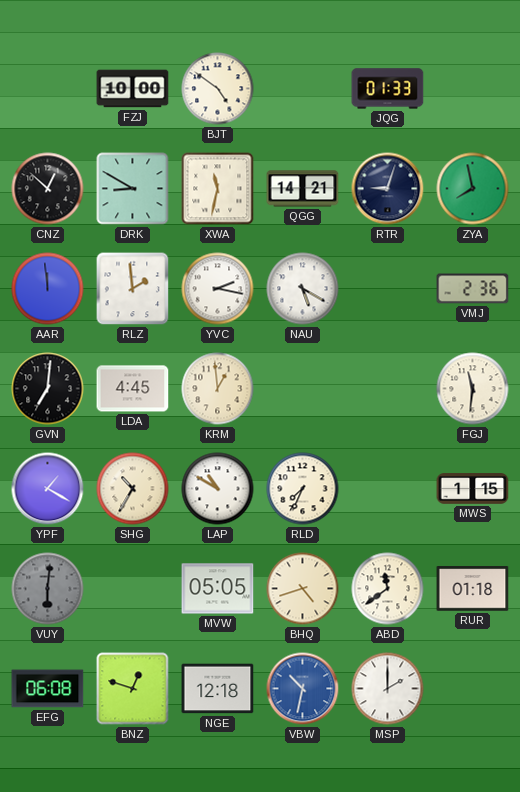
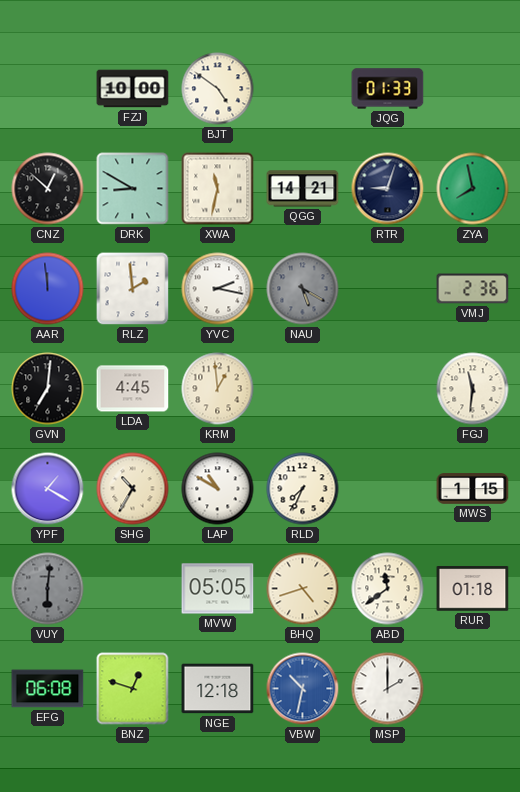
NAU dial: white -> grey (303, 289)
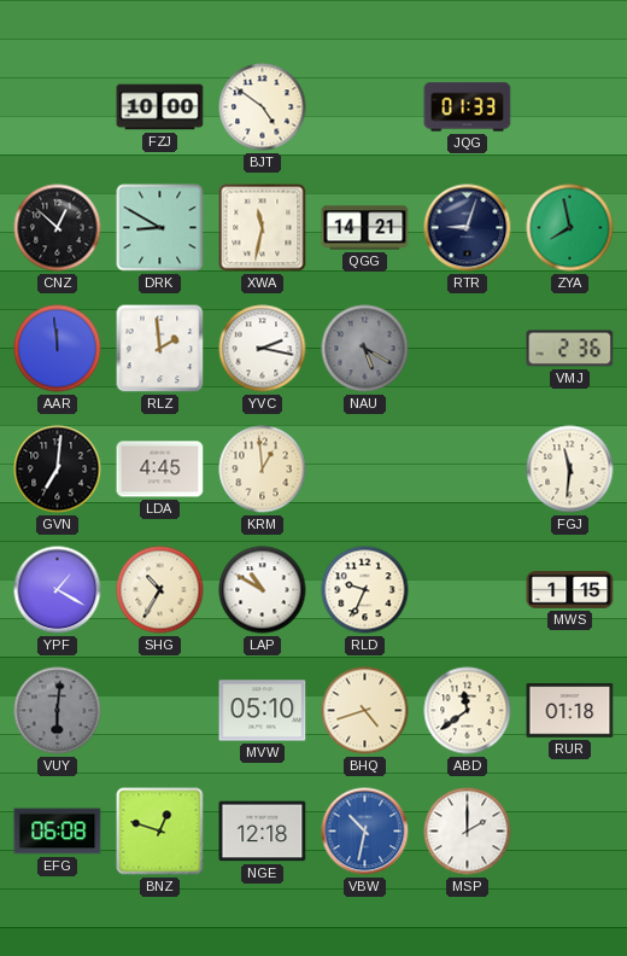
RLD: 7:34 -> 9:34 (365, 590)
MVW: 05:05 -> 05:10 (263, 711)
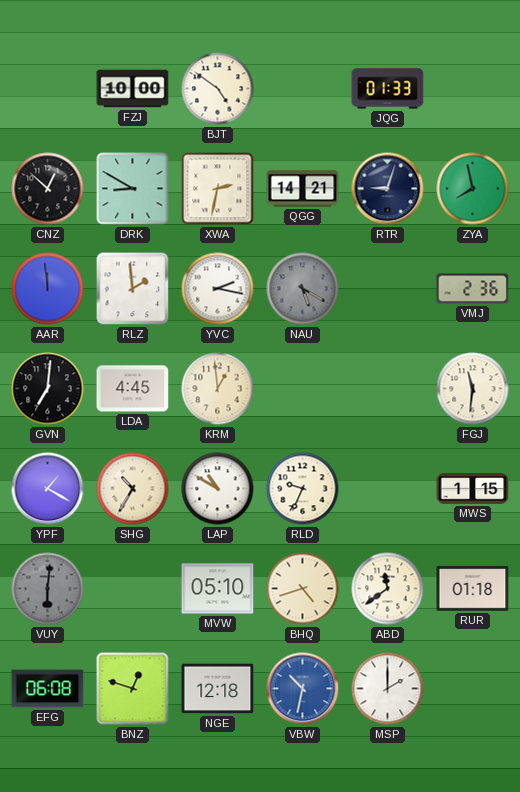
XWA: 11:32 -> 2:32 (218, 189)
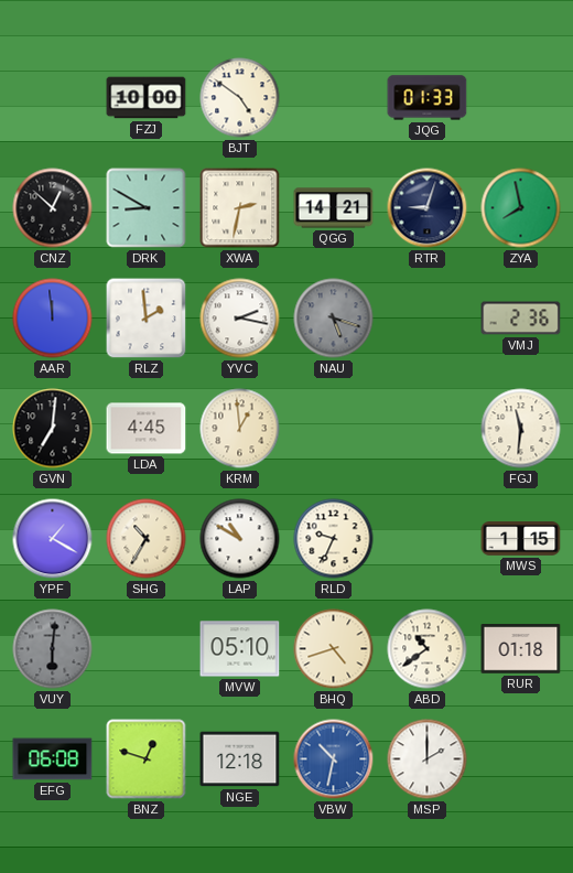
NAU: 5:20 -> 5:18 (334, 319)
ABD: 11:39 -> 10:39 (428, 649)
